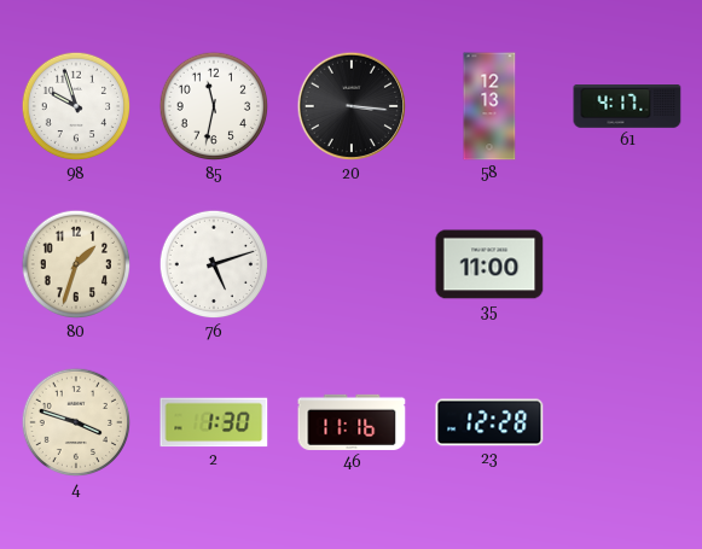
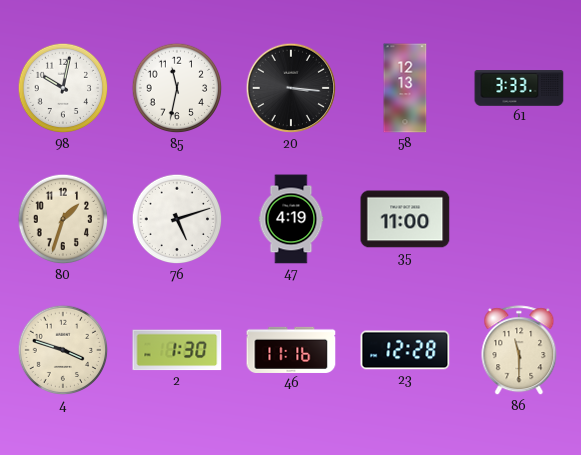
98: 9:57 -> 10:02 (63, 88)
61: 4:17 -> 3:33 (519, 88)
47: none -> 4:19 (291, 219)
86: none -> 11:30 (519, 351)
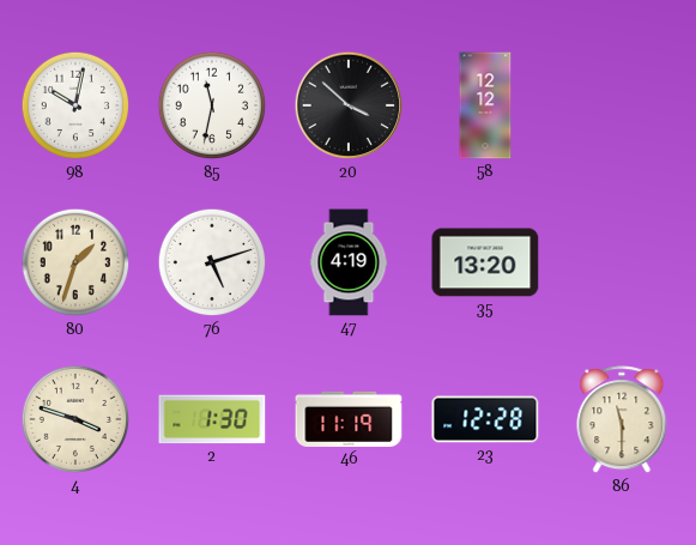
20: 3:16 -> 3:52 (349, 105)
58: 12:13 -> 12:12 (485, 105)
61: 3:33 -> none (519, 88)
35: 11:00 -> 13:20 (485, 262)
46: 11:16 -> 11:19 (349, 419)
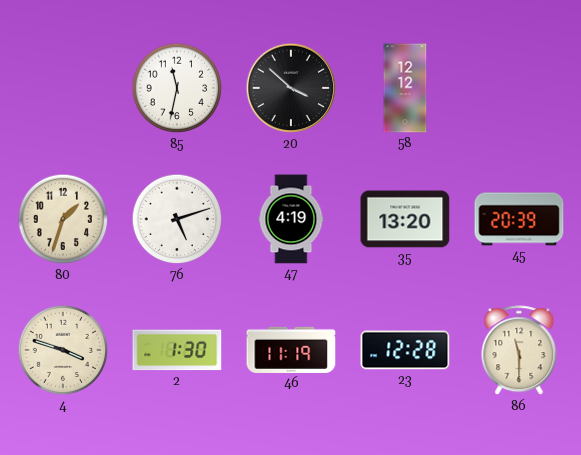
98: 10:02 -> none (75, 105)
45: none -> 20:39 (519, 219)
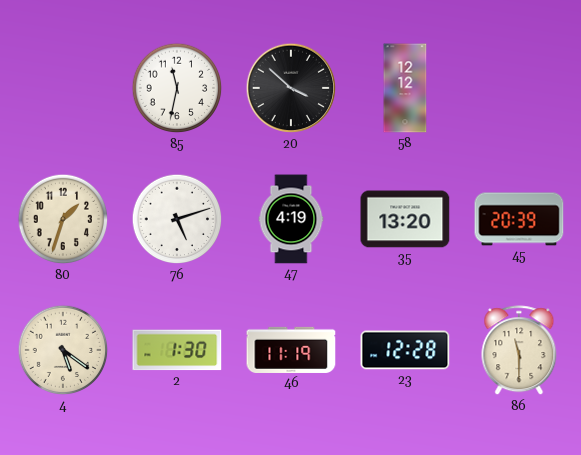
4: 3:48 -> 5:21 (63, 350)
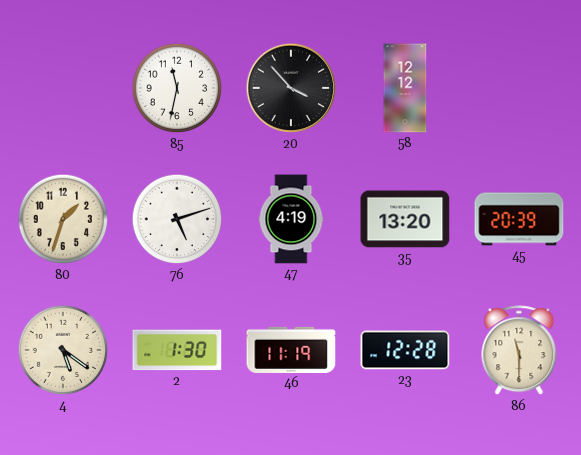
20: 3:52 -> 3:53 (291, 88)
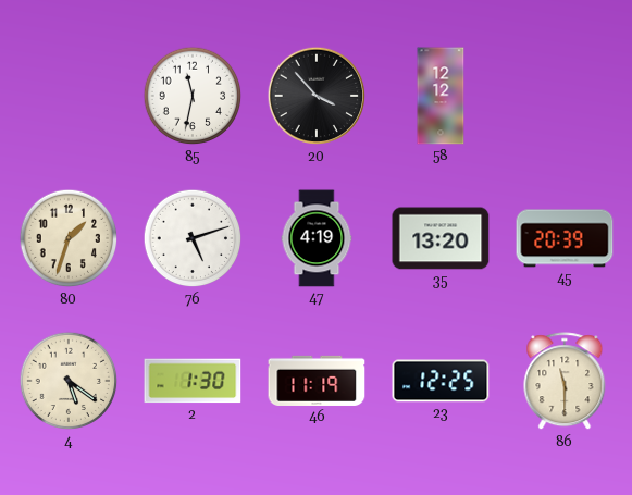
23: 12:28 -> 12:25 (441, 381)
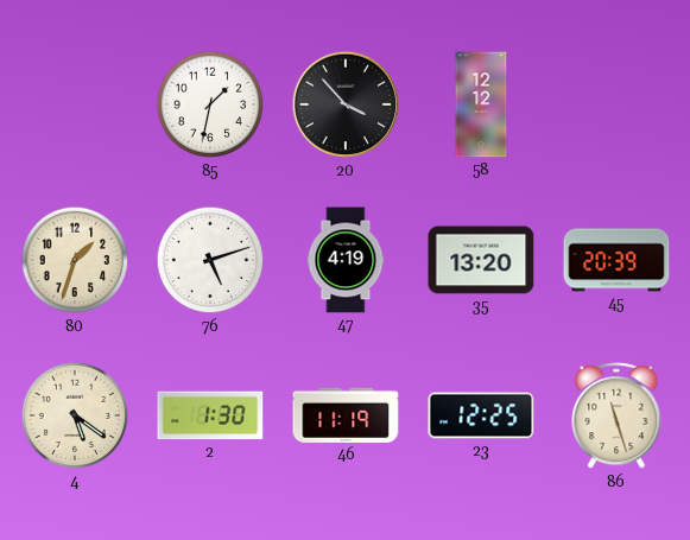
85: 11:32 -> 1:32 (210, 104)
86: 11:30 -> 11:27 (616, 417)
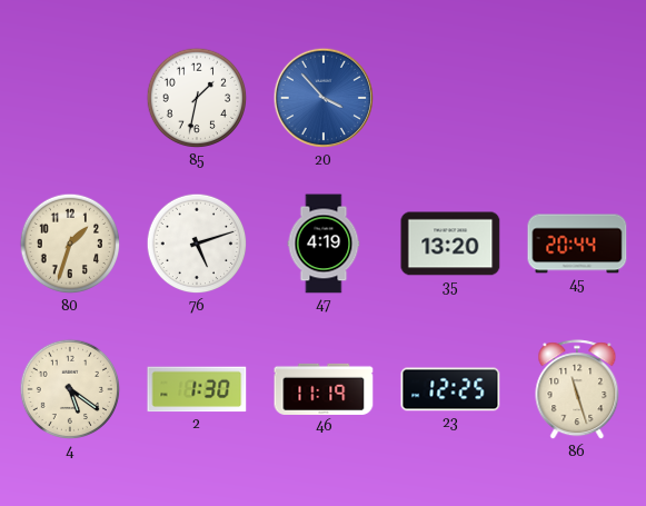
20 dial: black -> blue (324, 98)
58: 12:12 -> none (481, 104)
45: 20:39 -> 20:44 (577, 244)
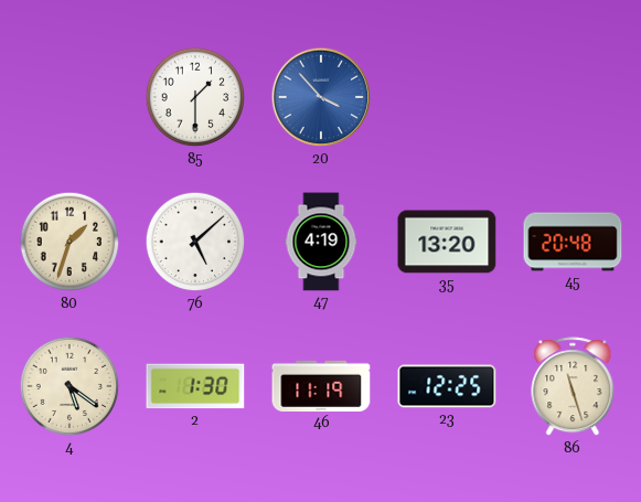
85: 1:32 -> 1:30 (195, 97)
76: 5:12 -> 5:08 (195, 242)
45: 20:44 -> 20:48 (573, 242)
